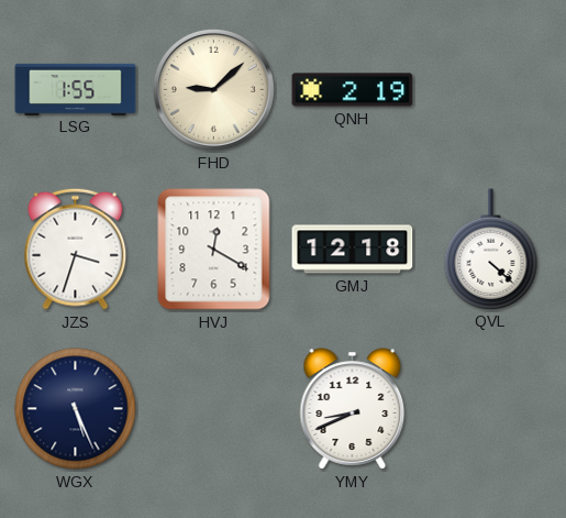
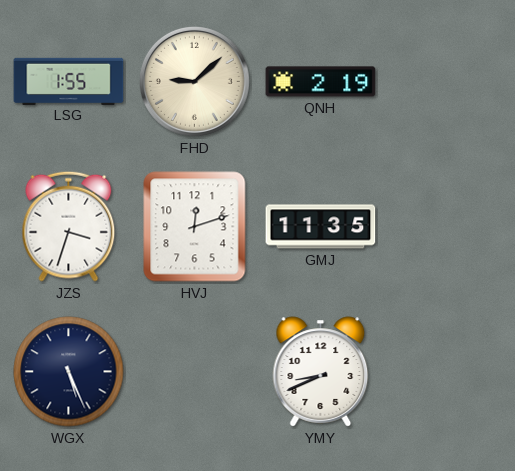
HVJ: 12:20 -> 12:12 (195, 227)
GMJ: 12:18 -> 11:35 (321, 227)
QVL: 4:22 -> none (491, 249)
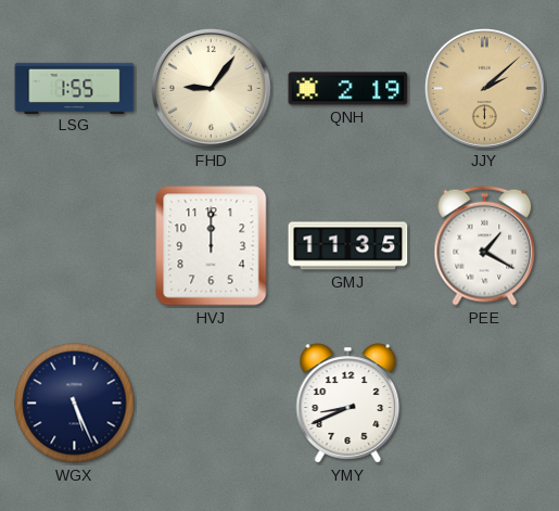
FHD: 9:08 -> 9:06 (211, 88)
JJY: none -> 2:08 (484, 88)
JZS: 3:33 -> none (69, 226)
HVJ: 12:12 -> 12:00 (212, 246)
PEE: none -> 1:20 (485, 245)
